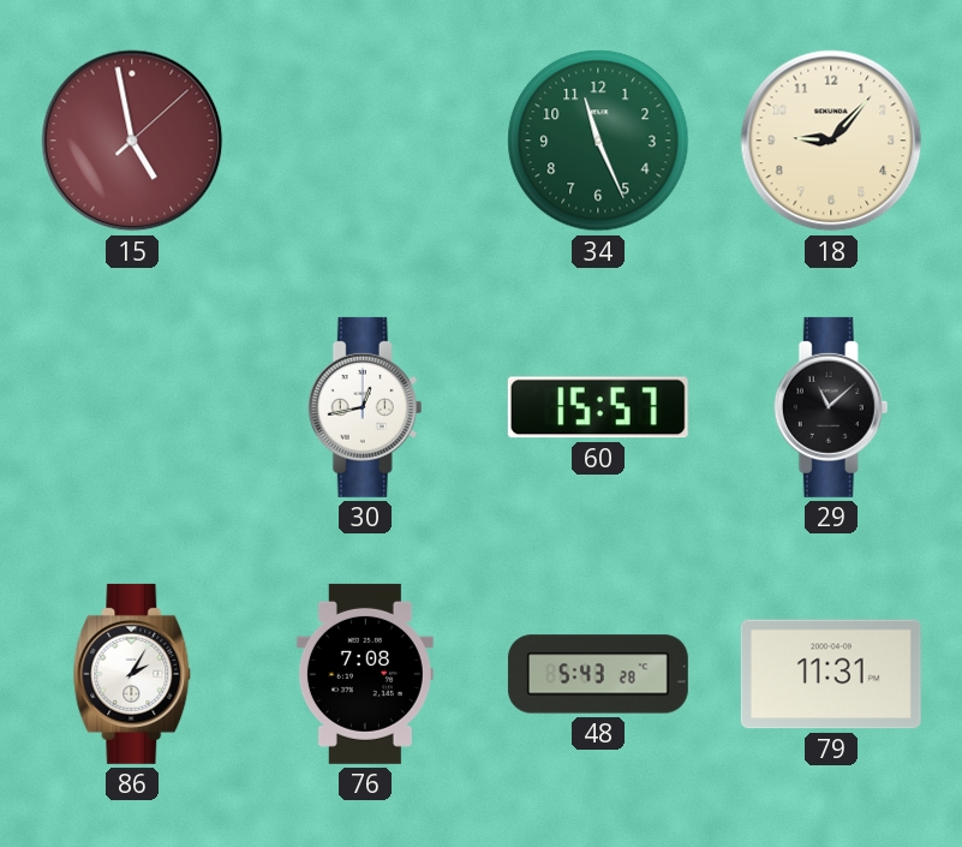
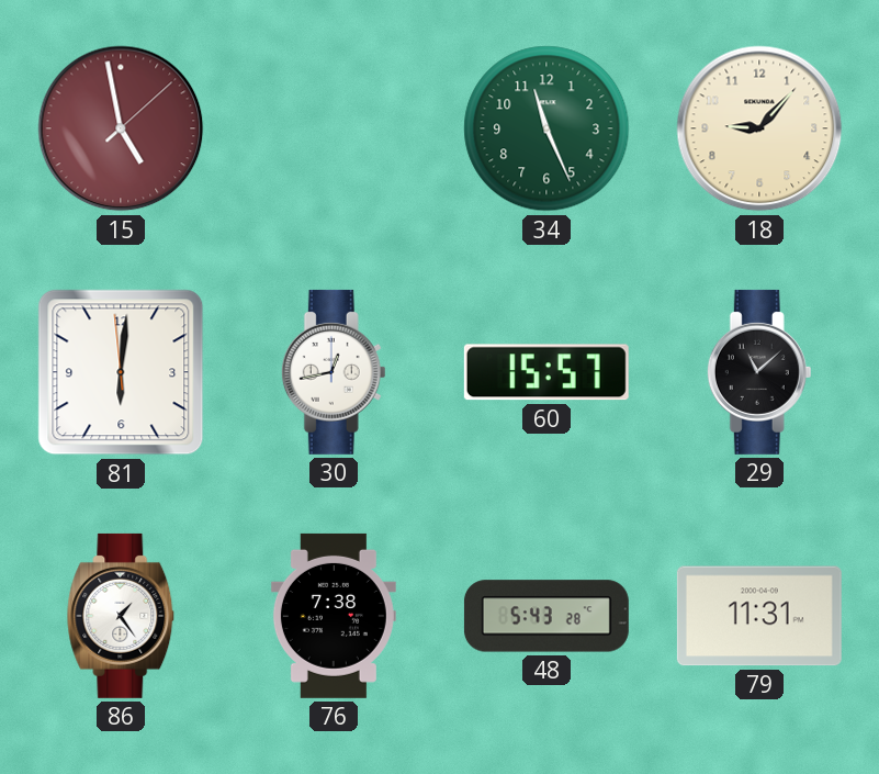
81: none -> 6:00 (121, 372)
86: 2:05 -> 1:24 (121, 616)
76: 7:08 -> 7:38 (334, 616)
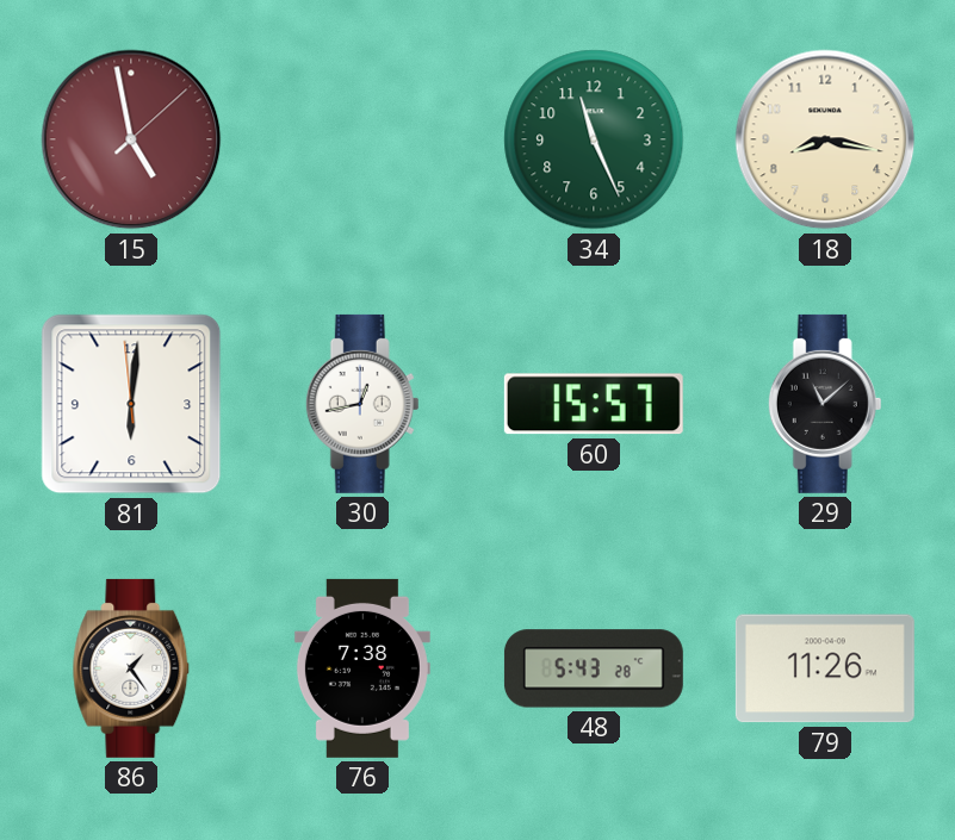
18: 9:07 -> 8:17 (825, 139)
79: 11:31 -> 11:26 (825, 668)
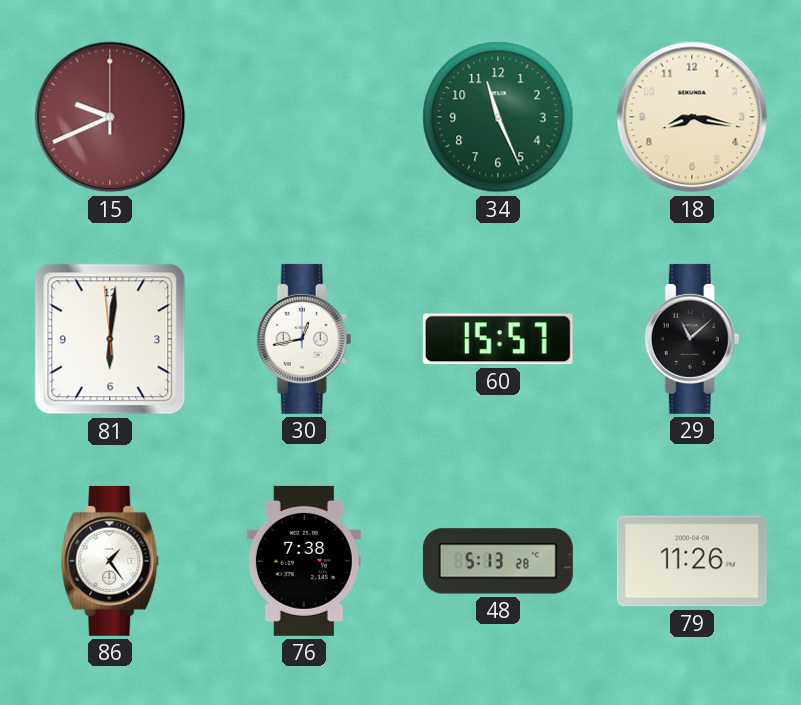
15: 4:58 -> 9:41 (110, 117)
48: 5:43 -> 5:13 (498, 561)
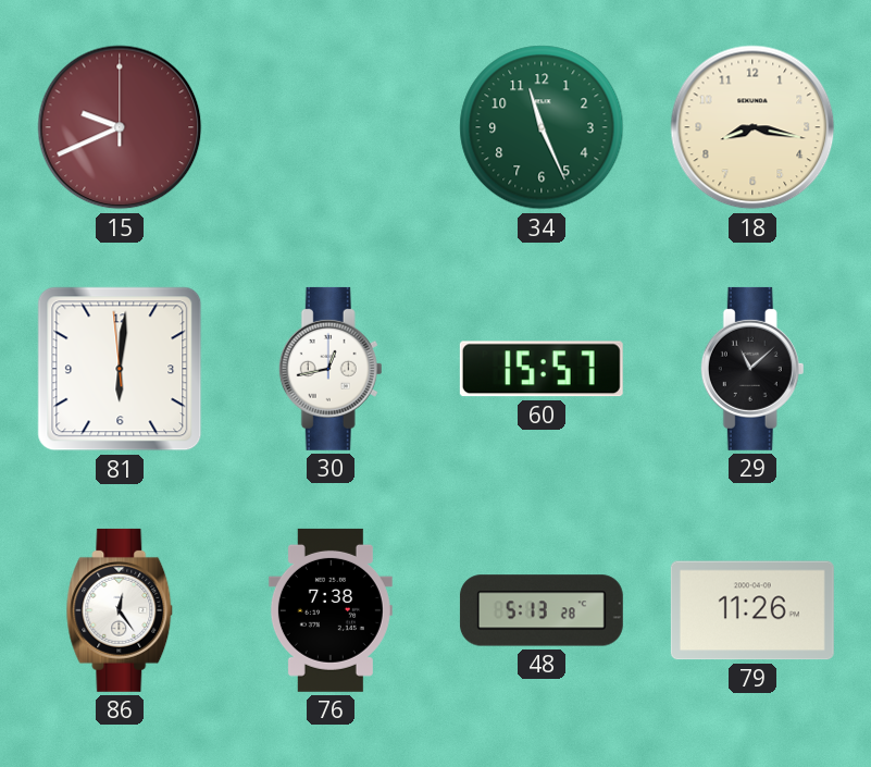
86: 1:24 -> 12:24 (120, 610)
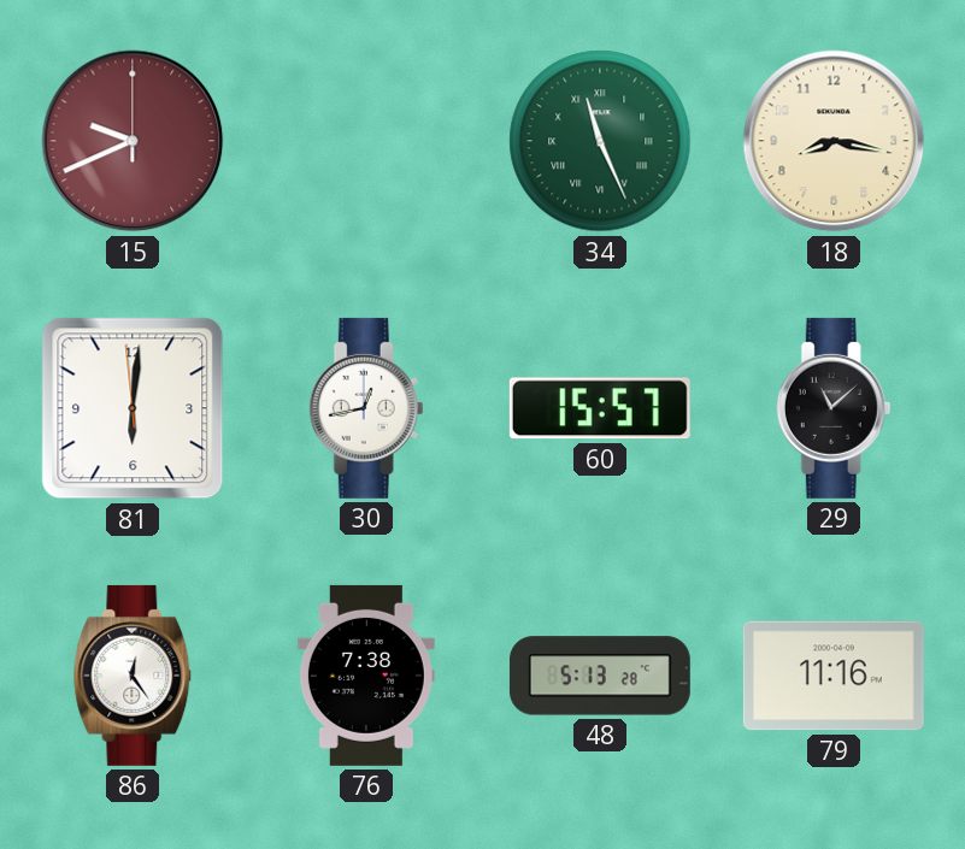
34 numerals: Arabic -> Roman (600, 141)
79: 11:26 -> 11:16 (834, 676)
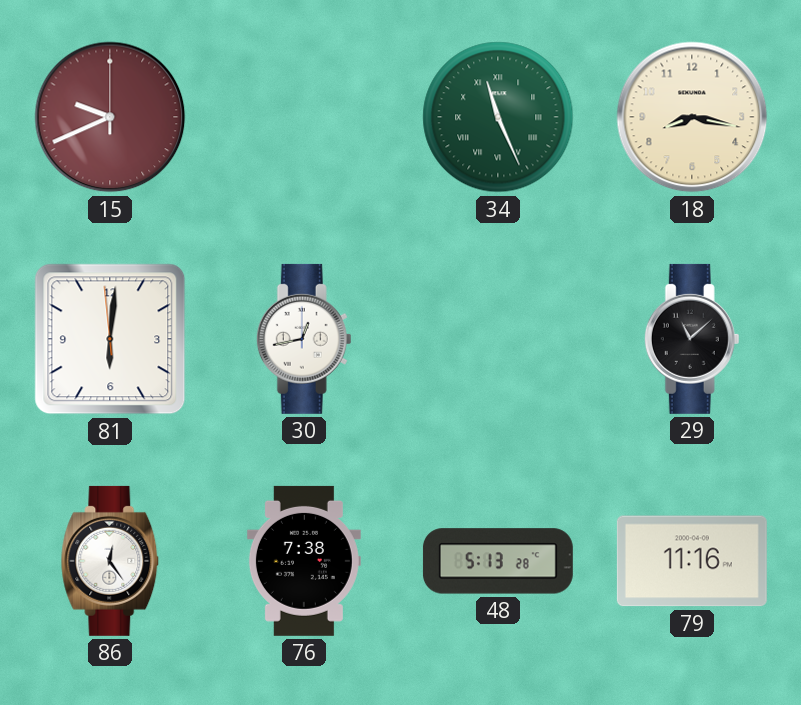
60: 15:57 -> none (600, 408)
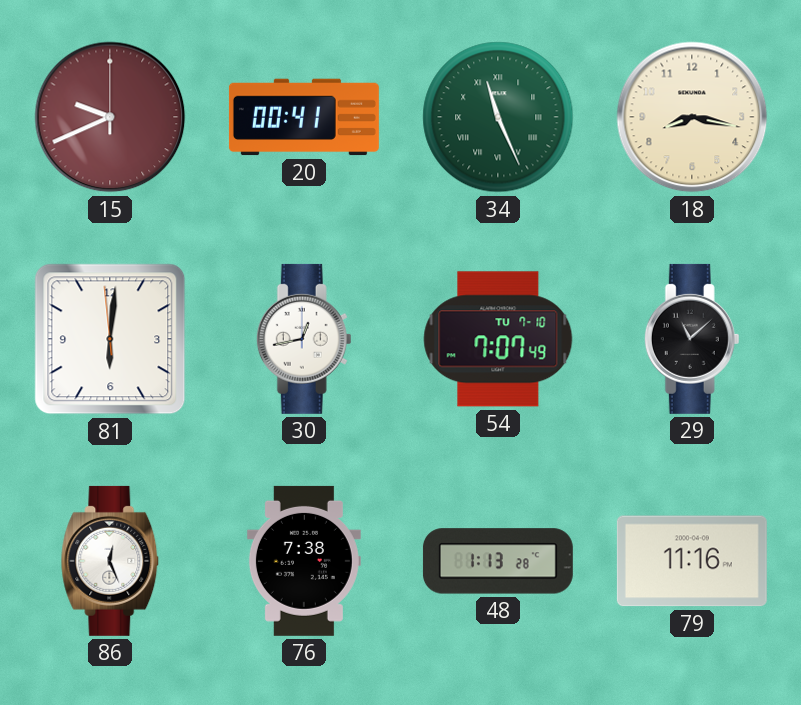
20: none -> 00:41 (304, 117)
54: none -> 7:07 (498, 339)
86: 12:24 -> 12:26 (110, 561)
48: 5:13 -> 1:13 (498, 561)
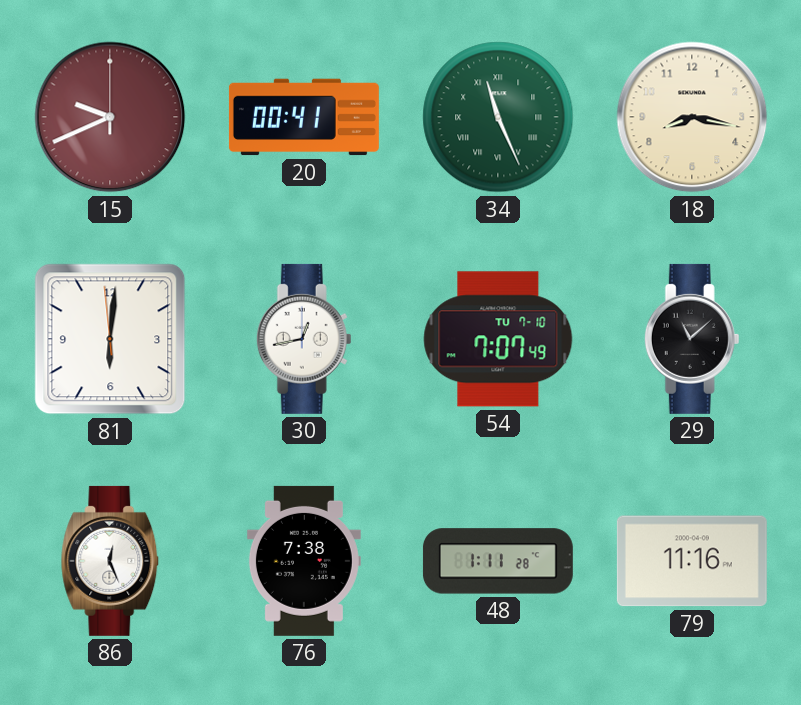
48: 1:13 -> 1:11 (498, 561)
